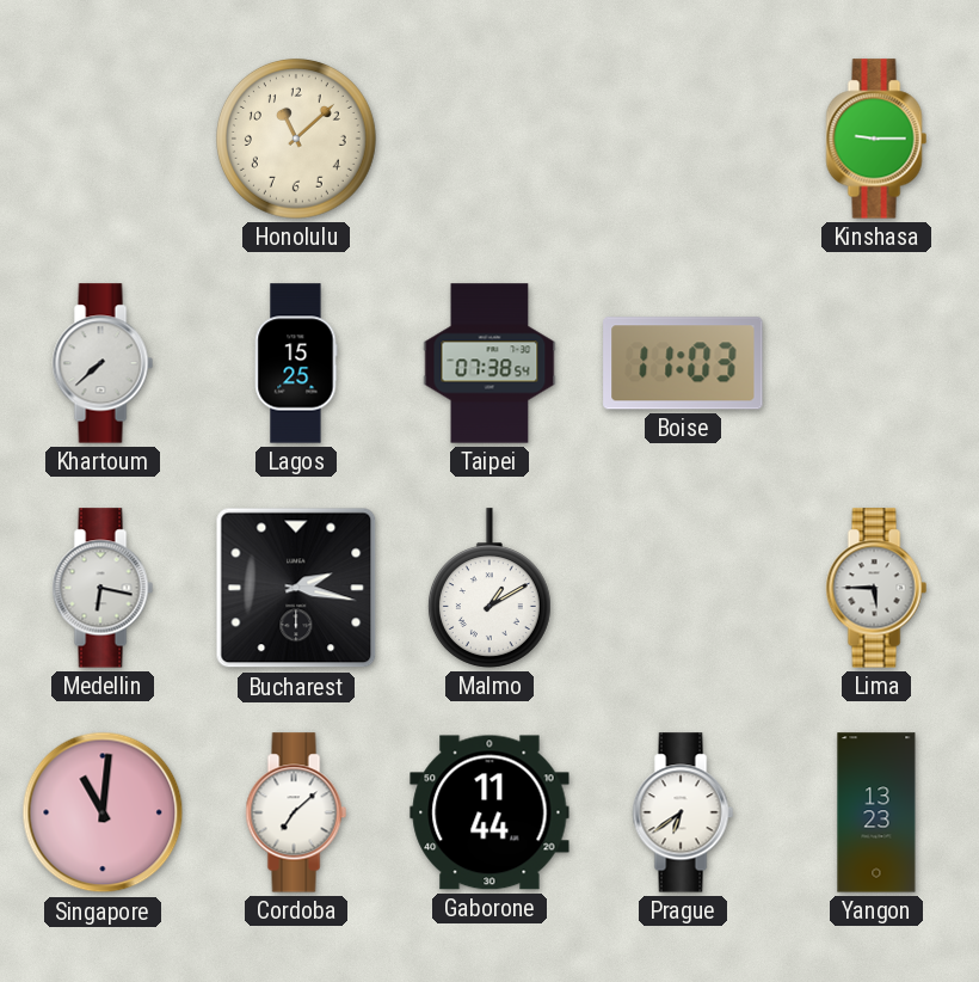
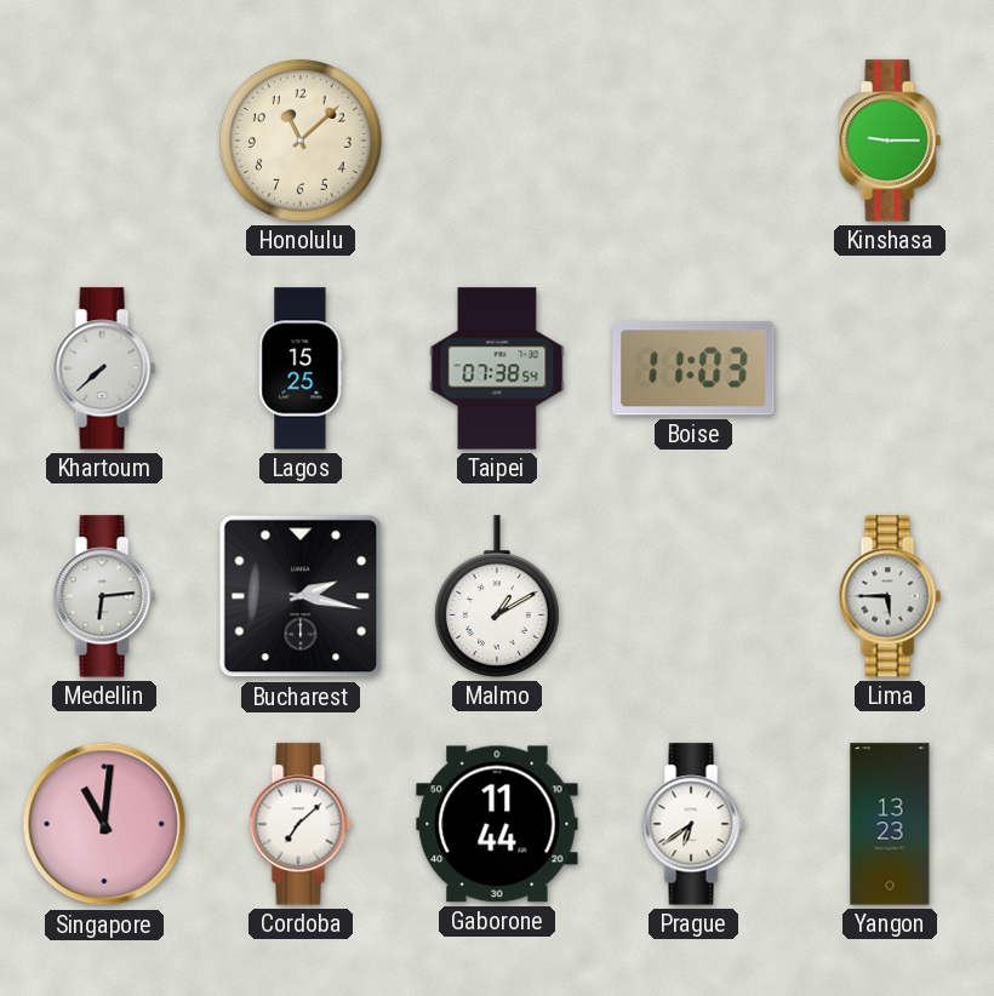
Medellin: 6:17 -> 6:14 (104, 596)
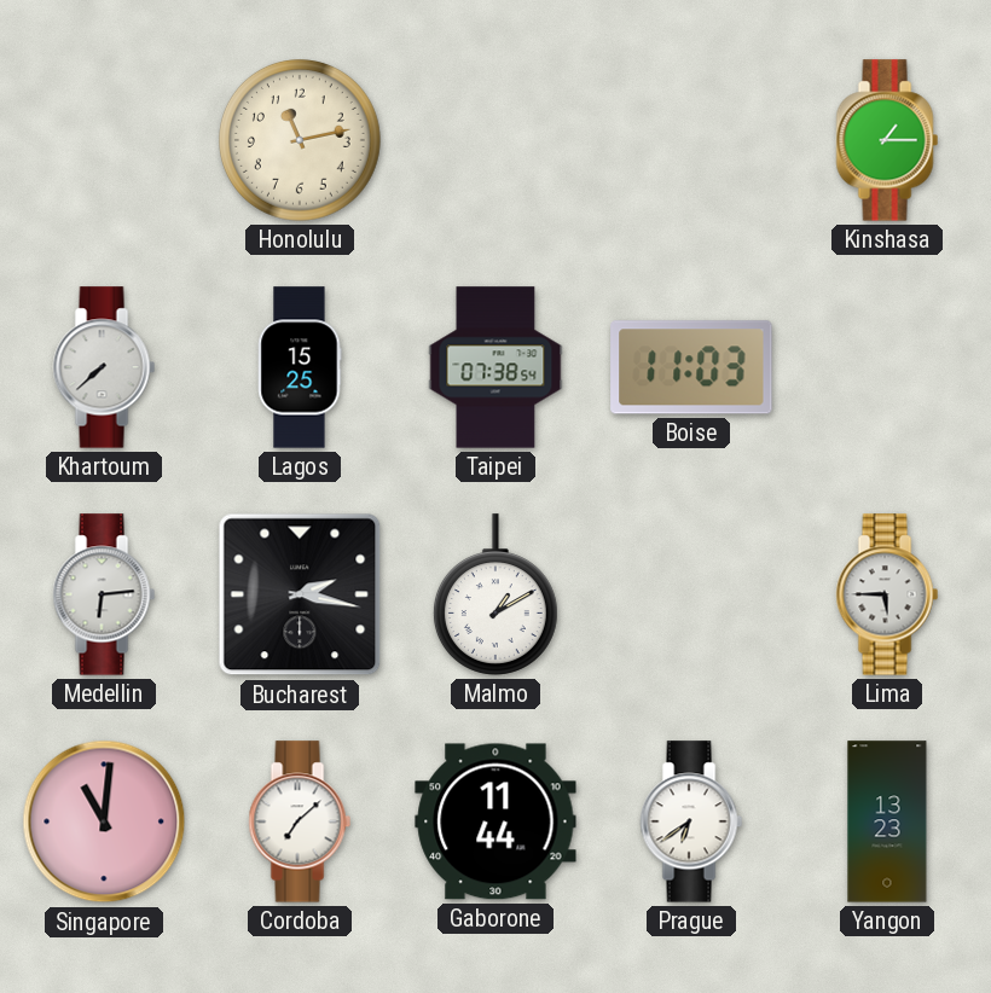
Honolulu: 11:08 -> 11:13 (301, 141)
Kinshasa: 9:15 -> 1:15 (887, 140)
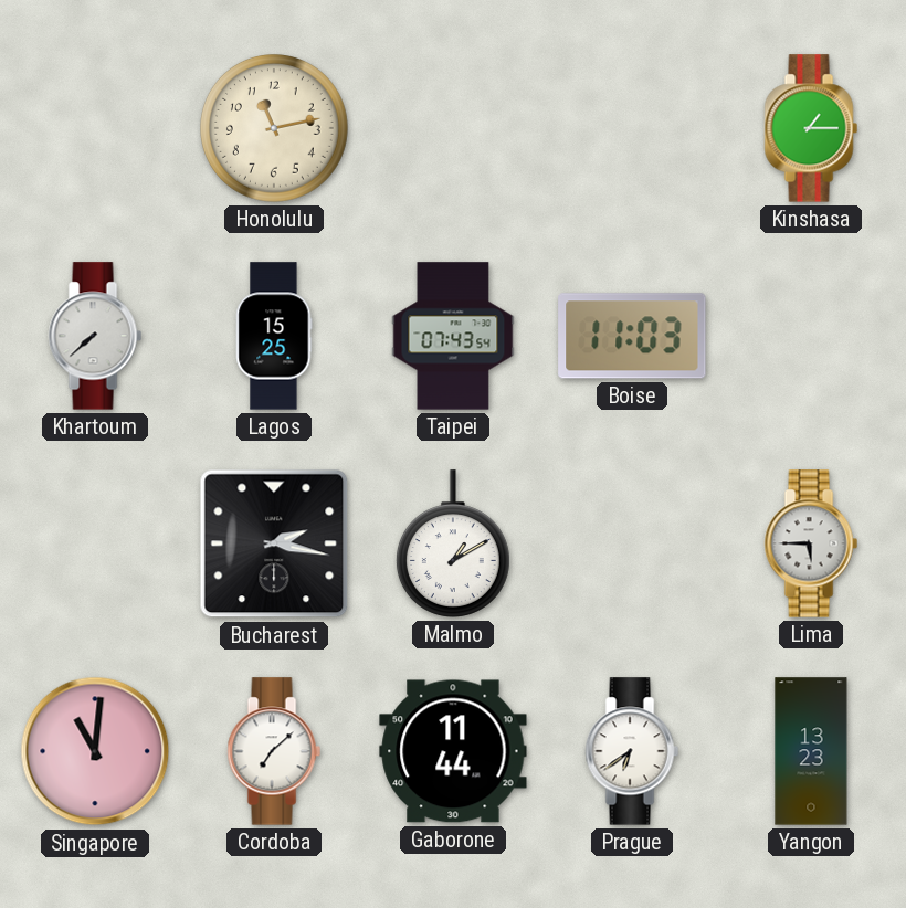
Taipei: 07:38 -> 07:43 (453, 336)
Medellin: 6:14 -> none (104, 594)
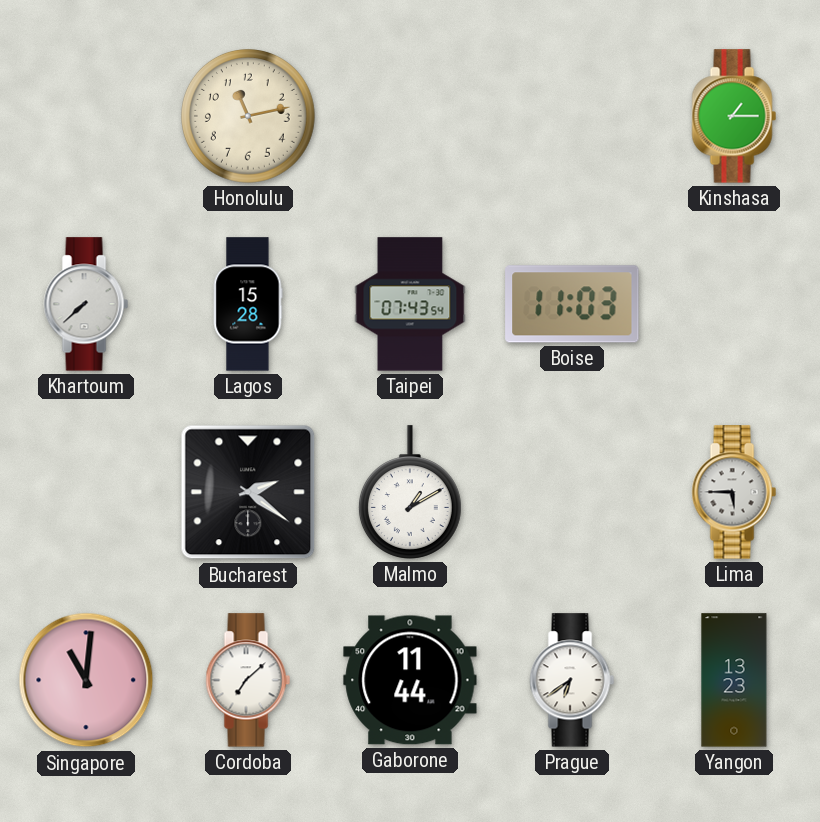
Lagos: 15:25 -> 15:28 (248, 304)
Bucharest: 2:17 -> 2:21 (248, 492)
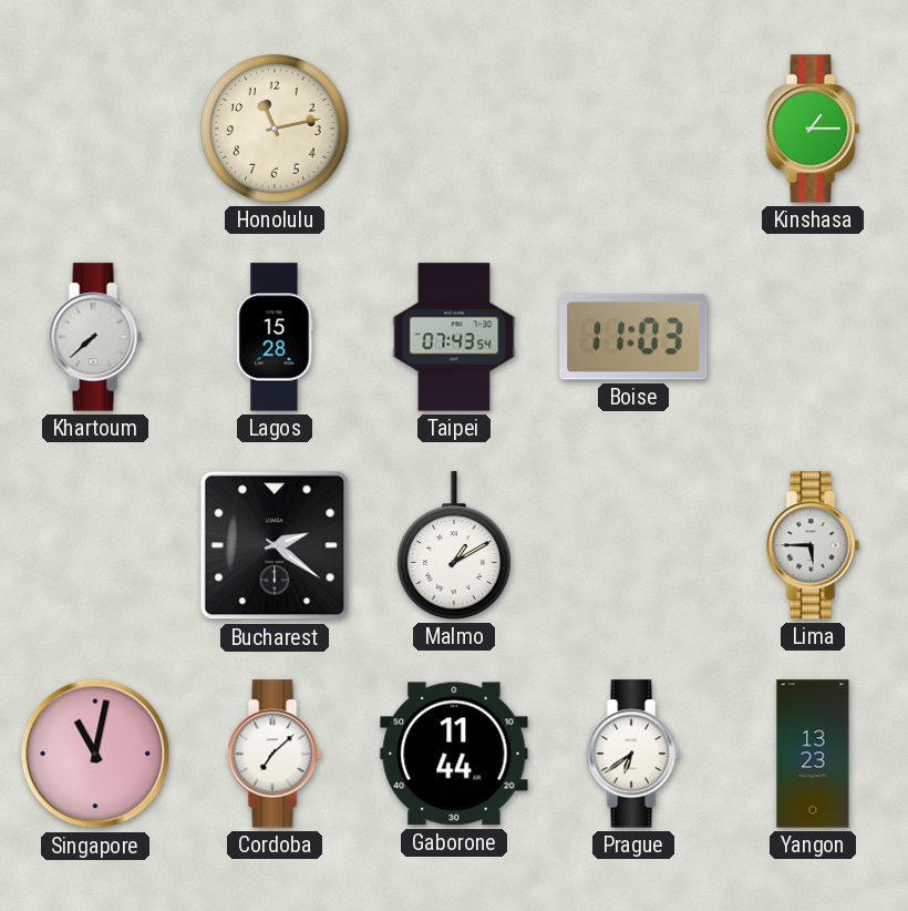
Singapore: 11:01 -> 11:02 (95, 754)
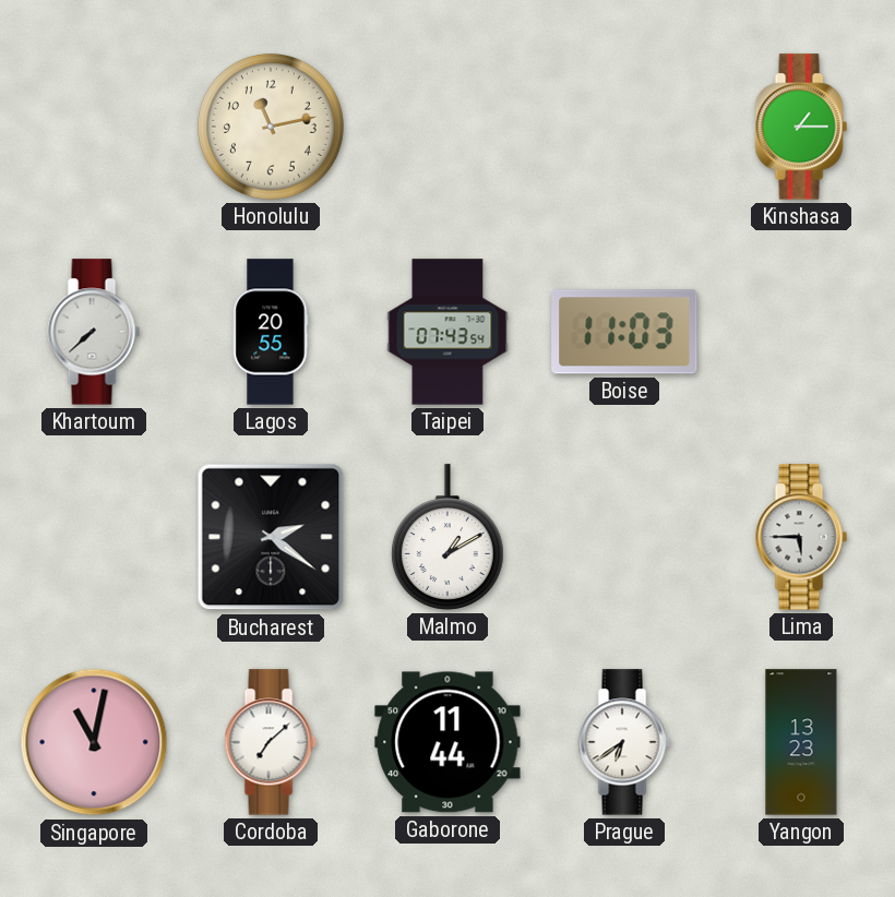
Lagos: 15:28 -> 20:55 (271, 332)
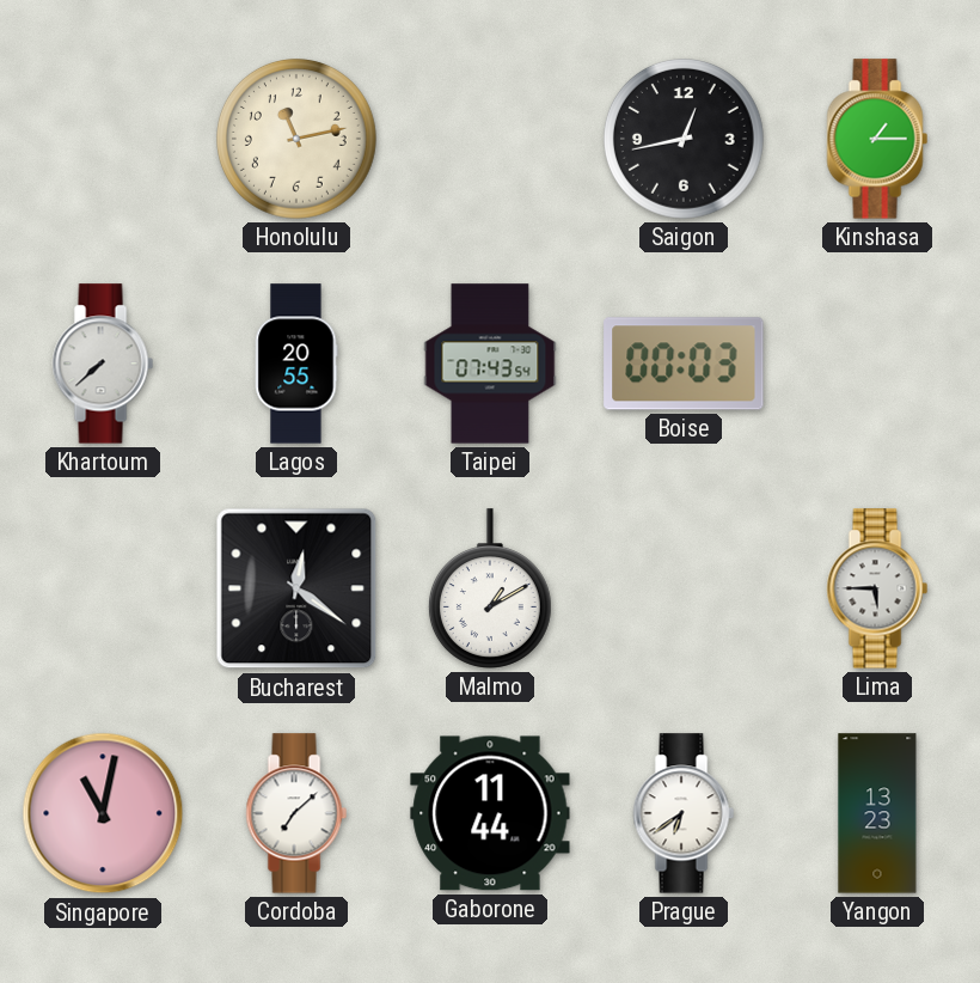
Saigon: none -> 12:43 (685, 140)
Boise: 11:03 -> 00:03 (684, 364)
Bucharest: 2:21 -> 12:21 (296, 588)
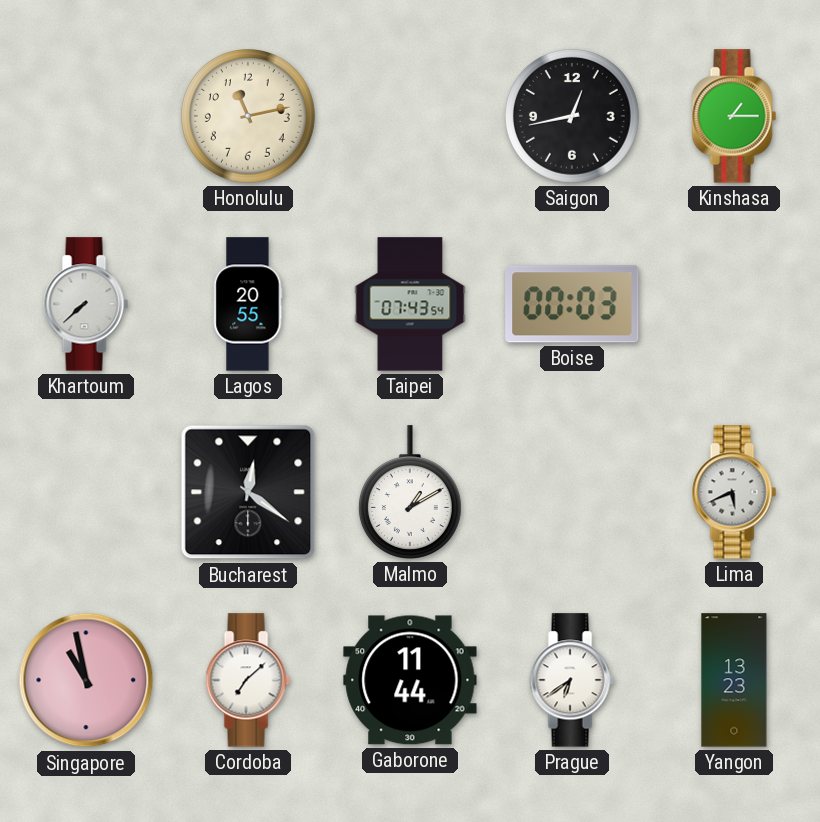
Lima: 5:45 -> 5:41 (734, 492)
Singapore: 11:02 -> 10:58 (86, 680)
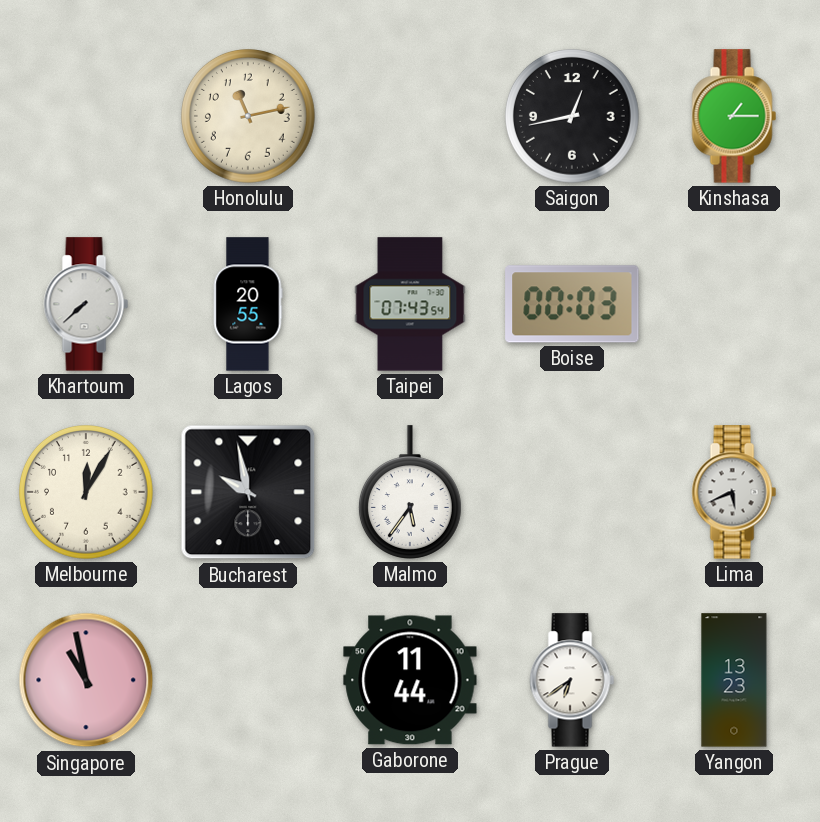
Melbourne: none -> 12:05 (87, 493)
Bucharest: 12:21 -> 9:58 (248, 492)
Malmo: 1:10 -> 5:36 (410, 492)
Cordoba: 7:08 -> none (248, 680)
